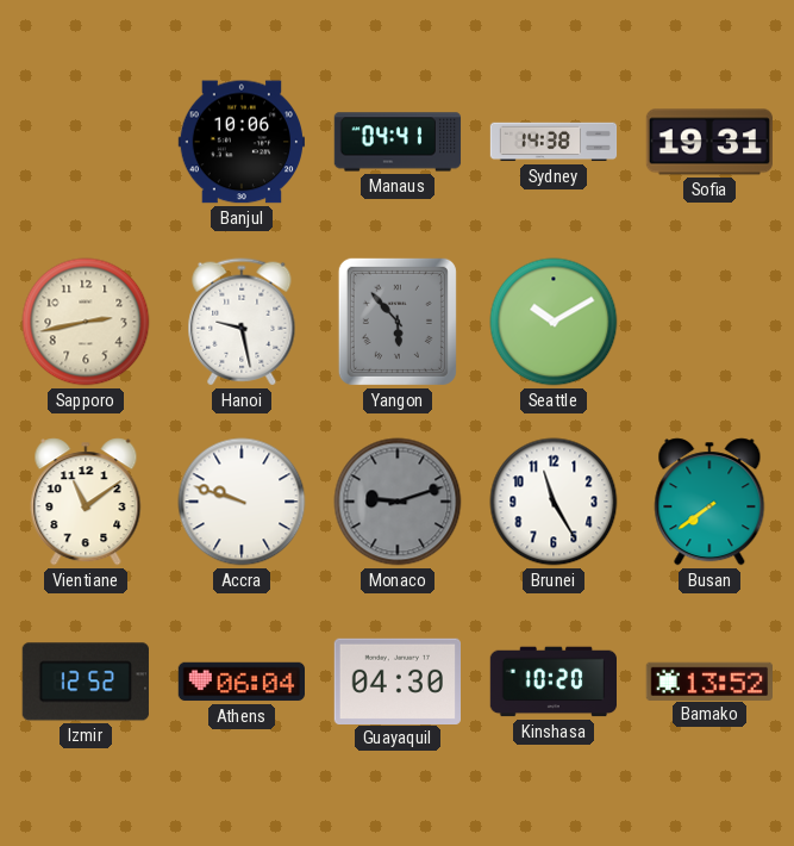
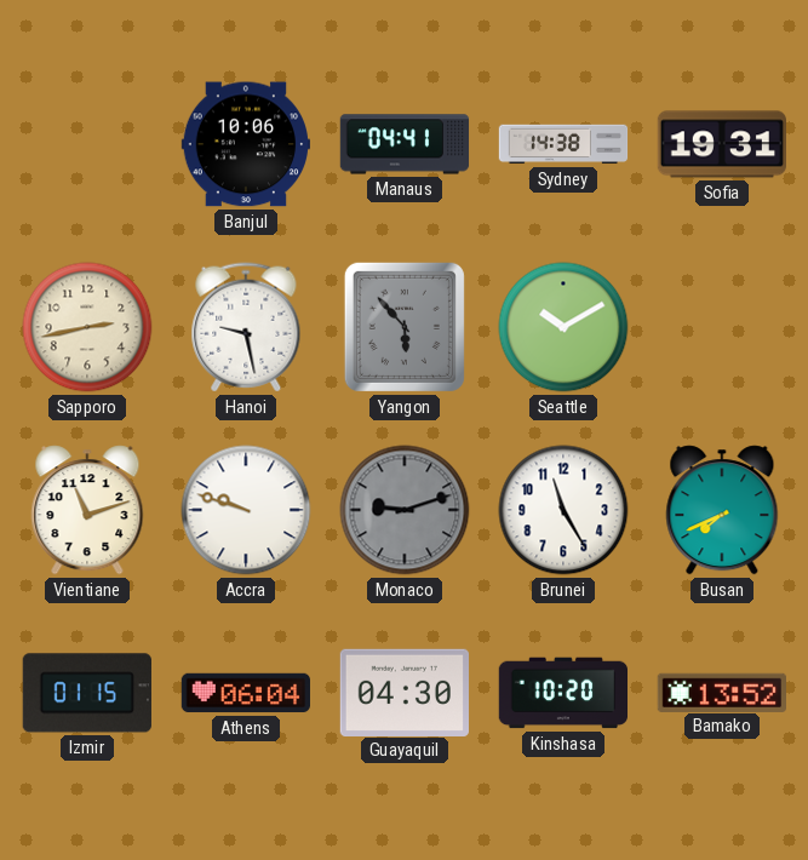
Vientiane: 11:09 -> 11:12 (87, 510)
Busan: 7:39 -> 7:41 (722, 510)
Izmir: 12:52 -> 01:15 (87, 693)
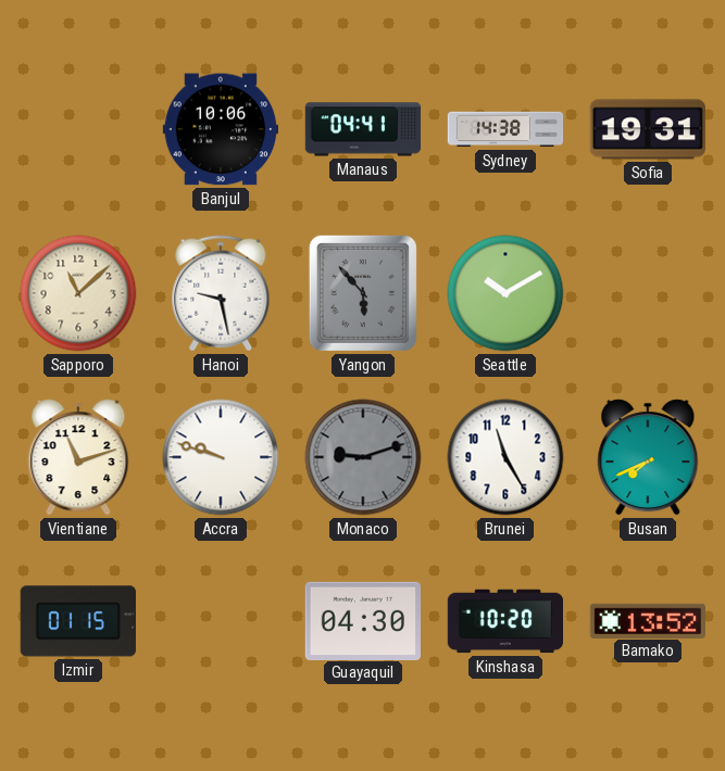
Sapporo: 2:43 -> 11:08 (78, 293)
Athens: 06:04 -> none (246, 693)
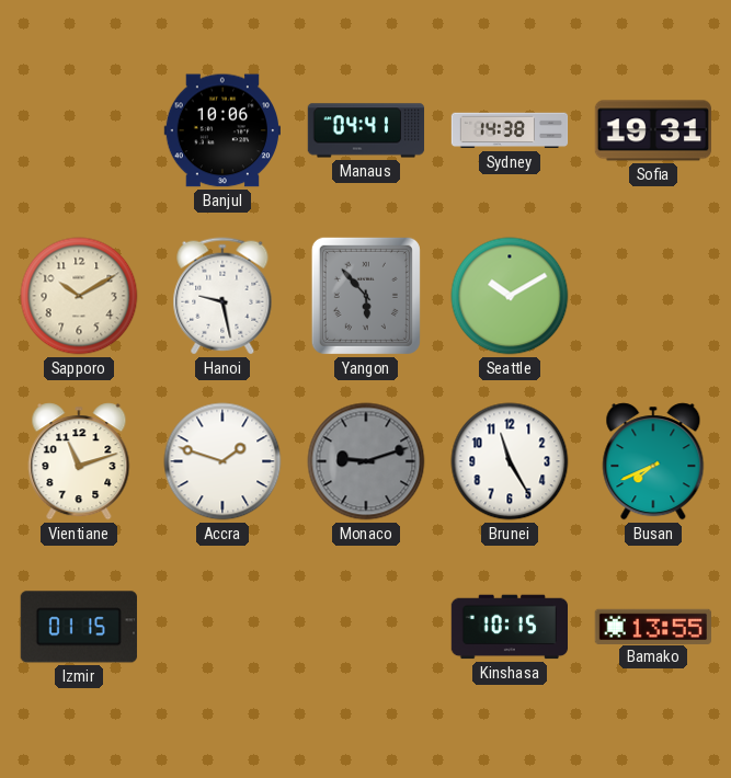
Sapporo: 11:08 -> 10:10 (79, 296)
Accra: 9:48 -> 1:48 (222, 461)
Guayaquil: 04:30 -> none (362, 620)
Kinshasa: 10:20 -> 10:15 (510, 627)
Bamako: 13:52 -> 13:55 (652, 626)
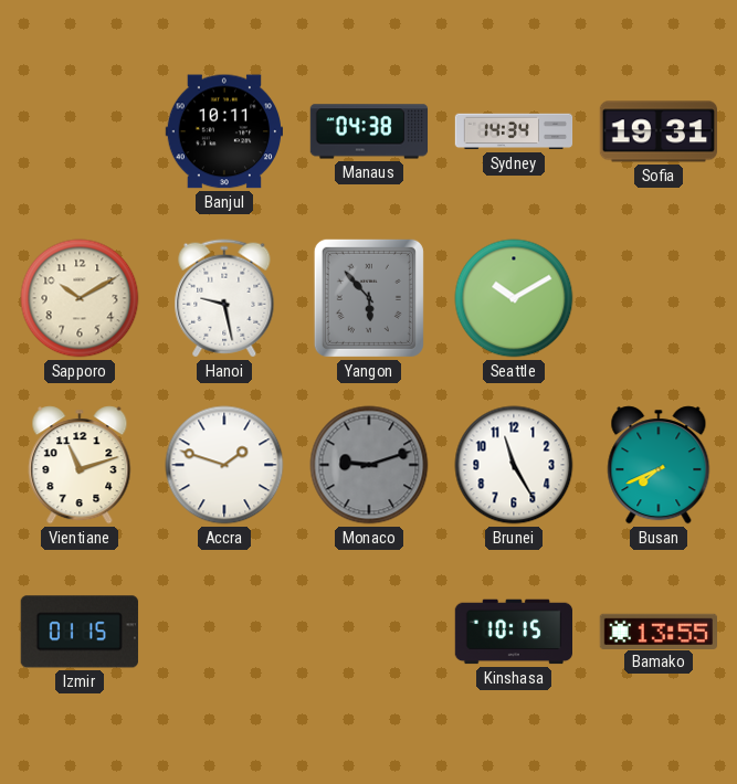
Banjul: 10:06 -> 10:11 (223, 131)
Manaus: 04:41 -> 04:38 (369, 131)
Sydney: 14:38 -> 14:34 (514, 131)
